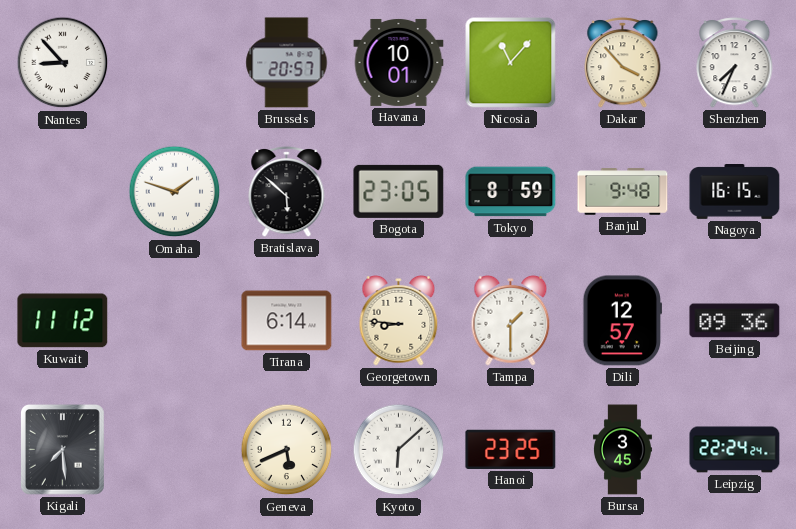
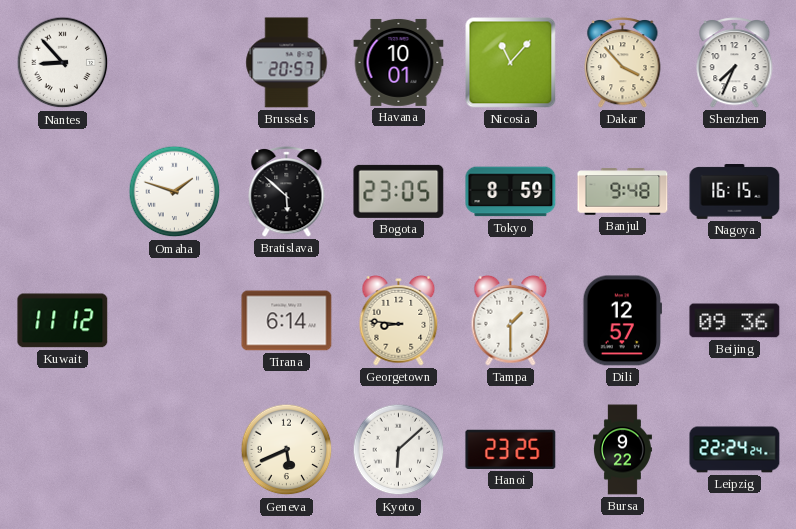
Kigali: 7:29 -> none (63, 450)
Bursa: 3:45 -> 9:22 (622, 450)
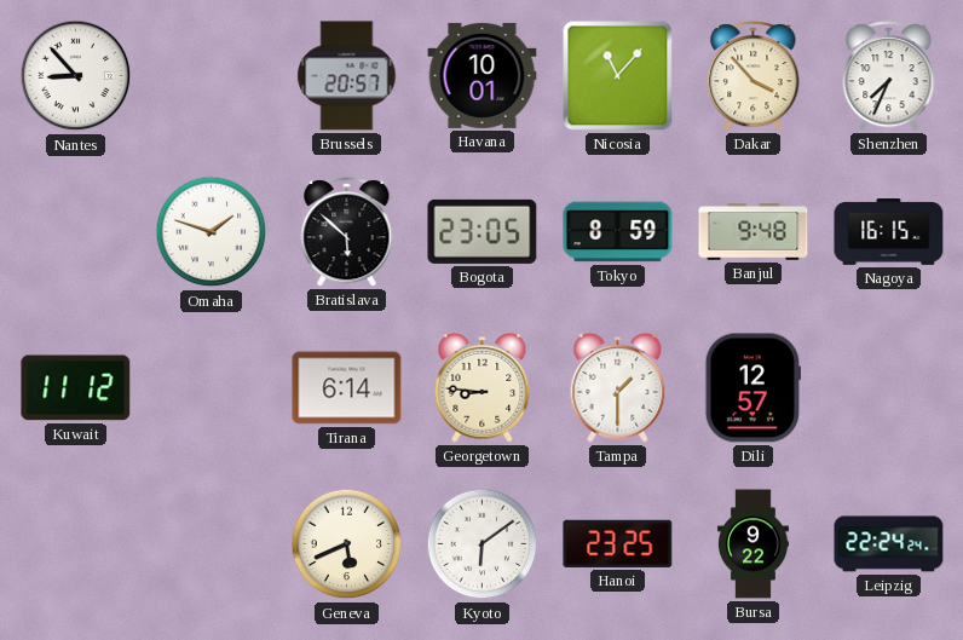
Beijing: 09:36 -> none (735, 321)
Kyoto: 6:08 -> 6:09 (483, 544)
